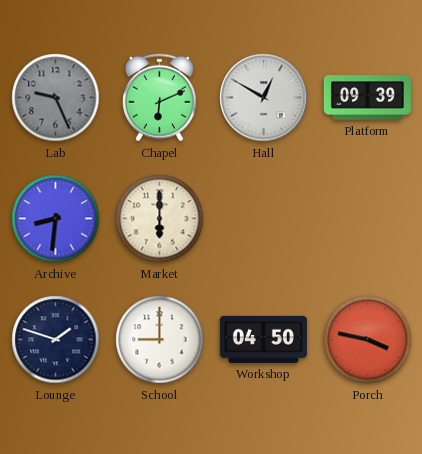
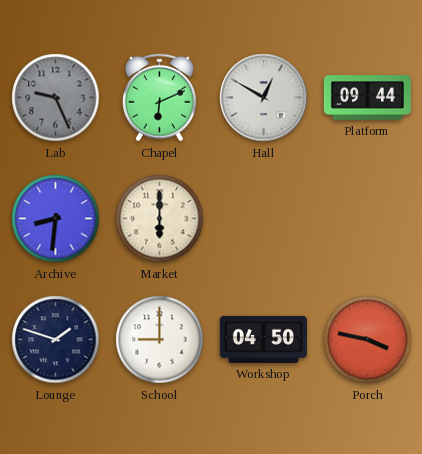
Platform: 09:39 -> 09:44 (367, 98)
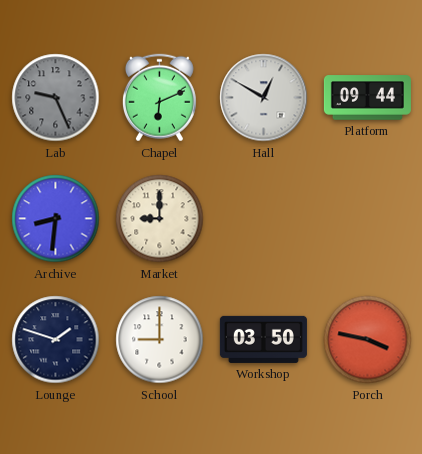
Market: 6:00 -> 9:00 (160, 219)
Workshop: 04:50 -> 03:50 (263, 339)
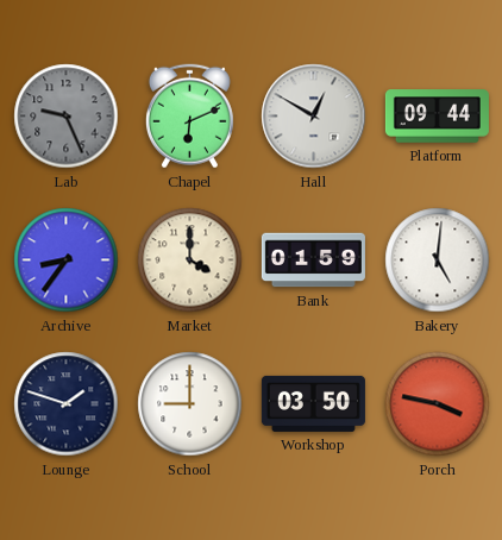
Archive: 8:31 -> 8:36 (67, 260)
Market: 9:00 -> 4:00 (190, 260)
Bank: none -> 01:59 (313, 260)
Bakery: none -> 5:01 (438, 260)
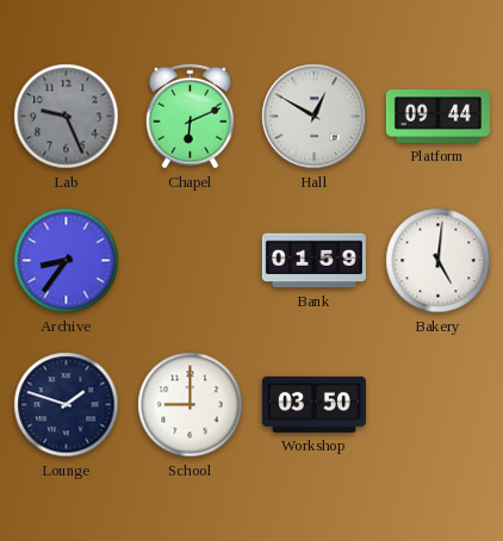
Market: 4:00 -> none (190, 260)
Porch: 3:47 -> none (438, 404)
